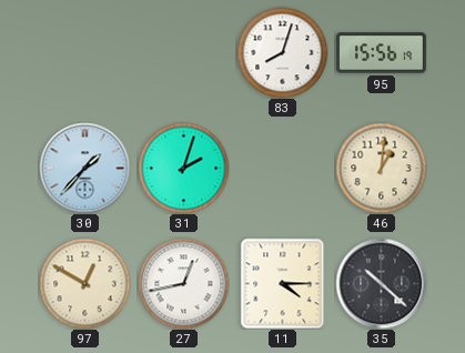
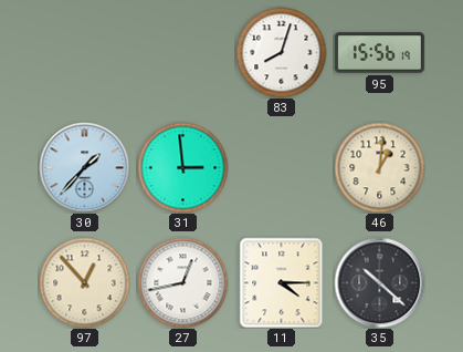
31: 2:03 -> 2:59 (182, 167)
97: 12:50 -> 12:53 (84, 282)
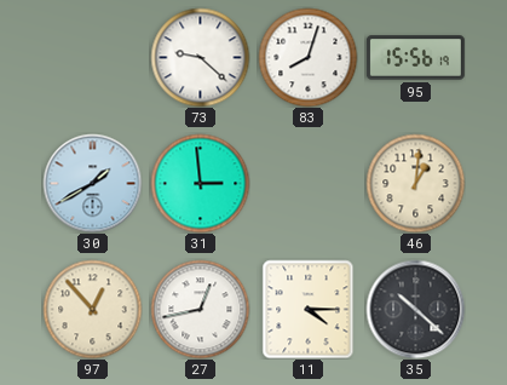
73: none -> 9:22 (200, 57)
30: 1:37 -> 1:40 (92, 183)
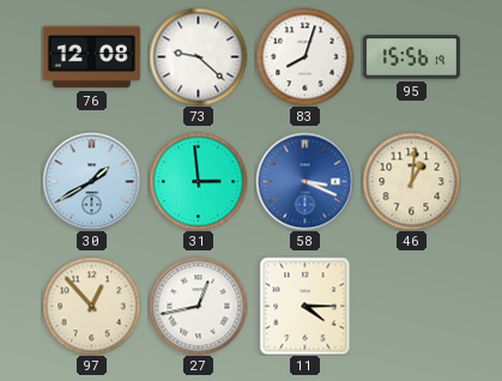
76: none -> 12:08 (91, 58)
58: none -> 3:19 (304, 181)
35: 10:22 -> none (415, 309)
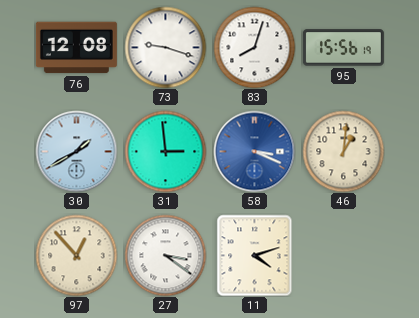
73: 9:22 -> 9:18 (165, 47)
27: 12:43 -> 3:21 (165, 255)
11: 4:15 -> 4:12 (255, 255)
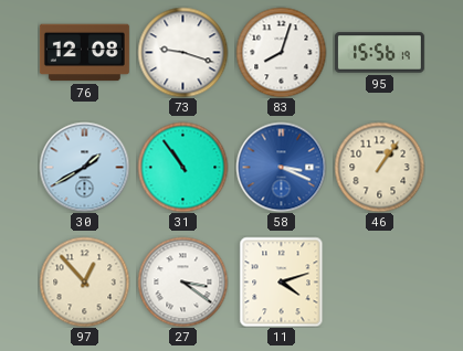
31: 2:59 -> 10:54 (182, 167)
46: 1:01 -> 1:06 (379, 167)
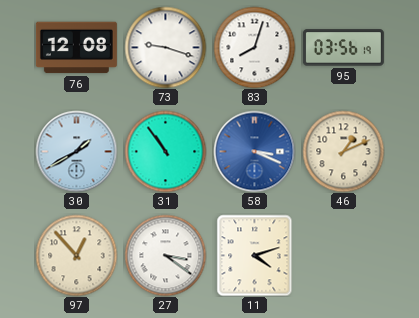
95: 15:56 -> 03:56 (343, 48)
46: 1:06 -> 1:11 (343, 151)
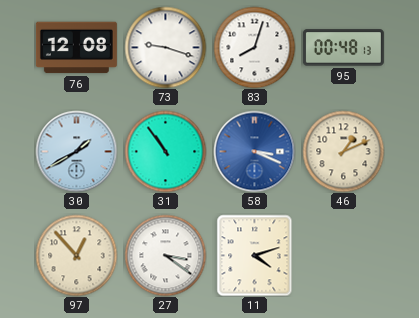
95: 03:56 -> 00:48 (343, 48)
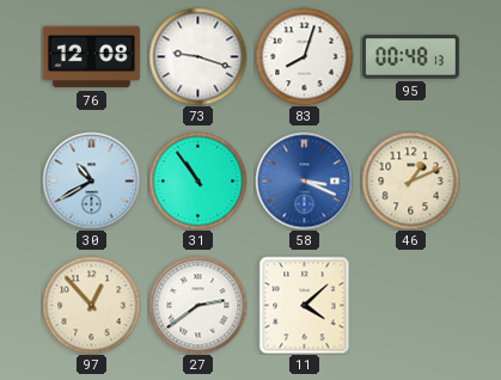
30: 1:40 -> 10:40 (91, 180)
27: 3:21 -> 2:39 (197, 305)
11: 4:12 -> 4:08 (305, 305)
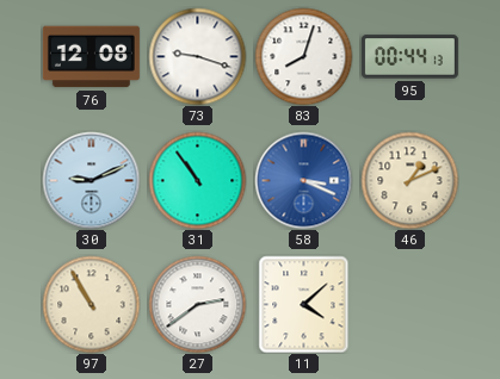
95: 00:48 -> 00:44 (409, 57)
30: 10:40 -> 9:11 (91, 180)
97: 12:53 -> 10:55 (91, 304)
